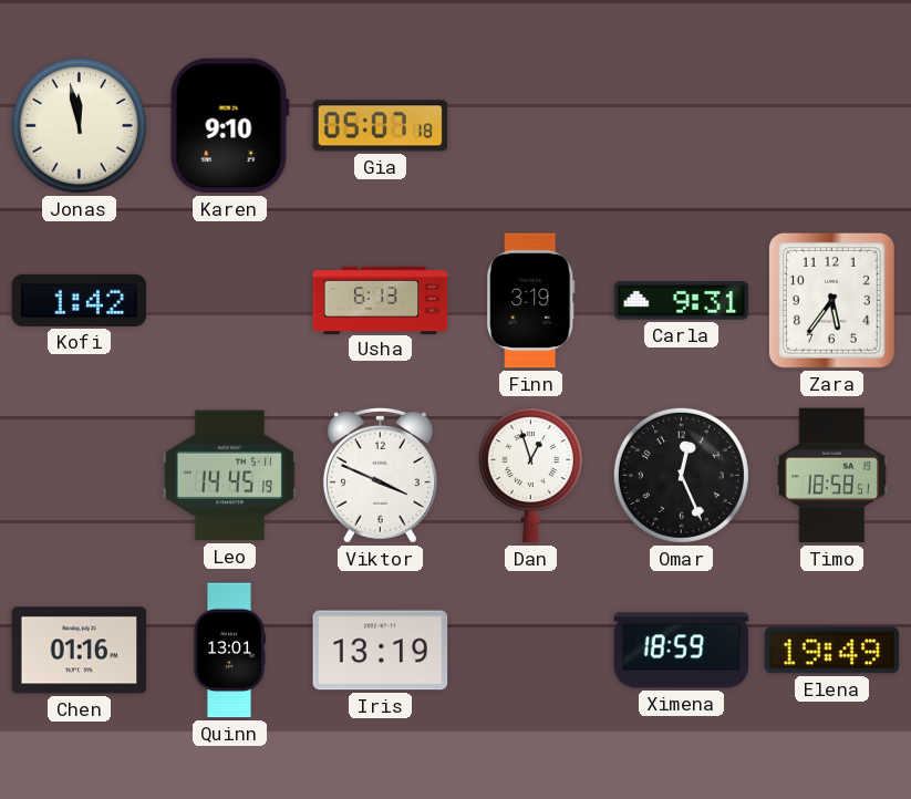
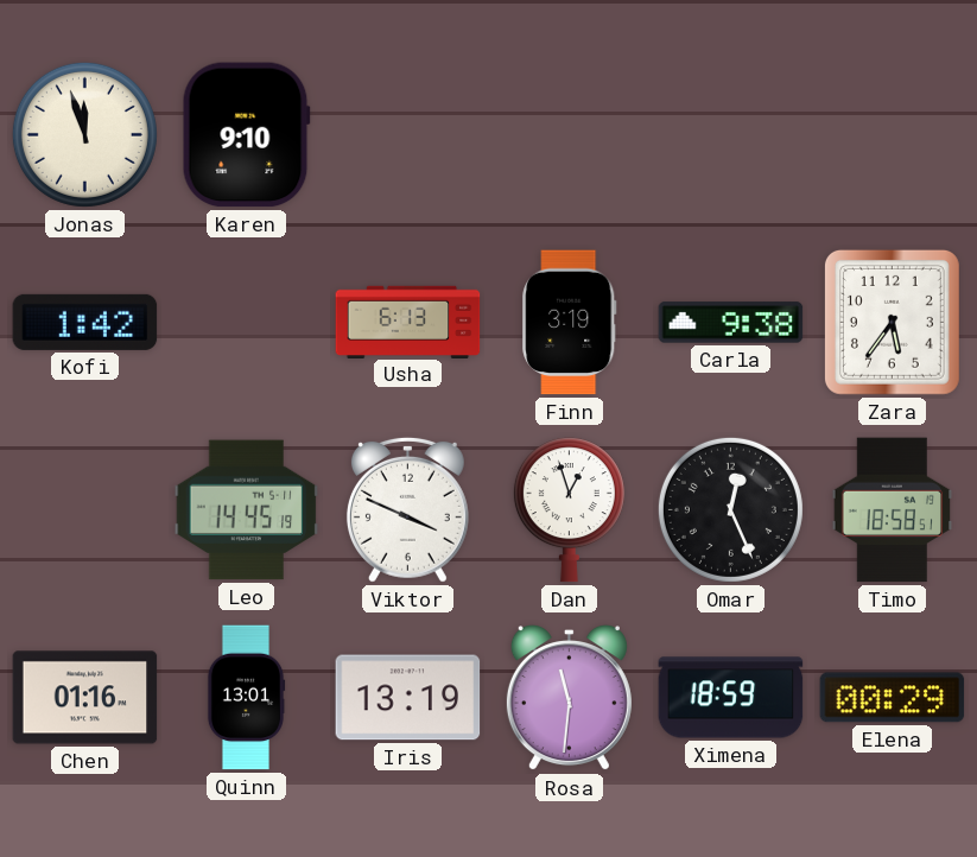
Jonas: 11:58 -> 11:57 (84, 134)
Gia: 05:07 -> none (381, 126)
Carla: 9:31 -> 9:38 (731, 323)
Rosa: none -> 11:31 (569, 699)
Elena: 19:49 -> 00:29 (893, 698)
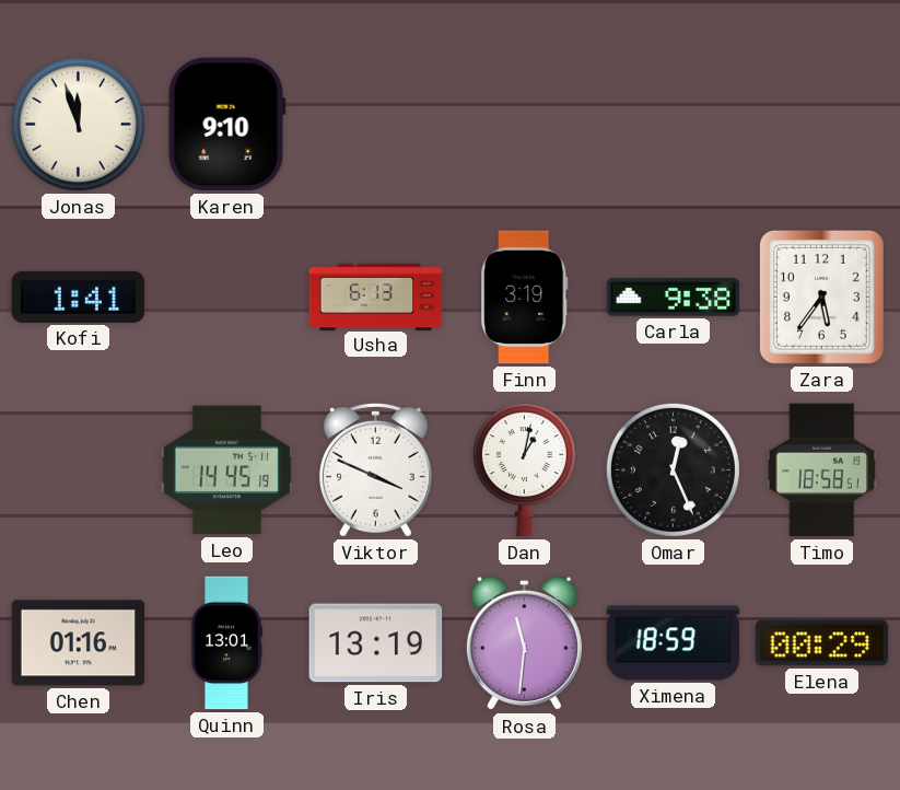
Kofi: 1:42 -> 1:41 (79, 297)
Dan: 12:57 -> 1:02 (524, 470)
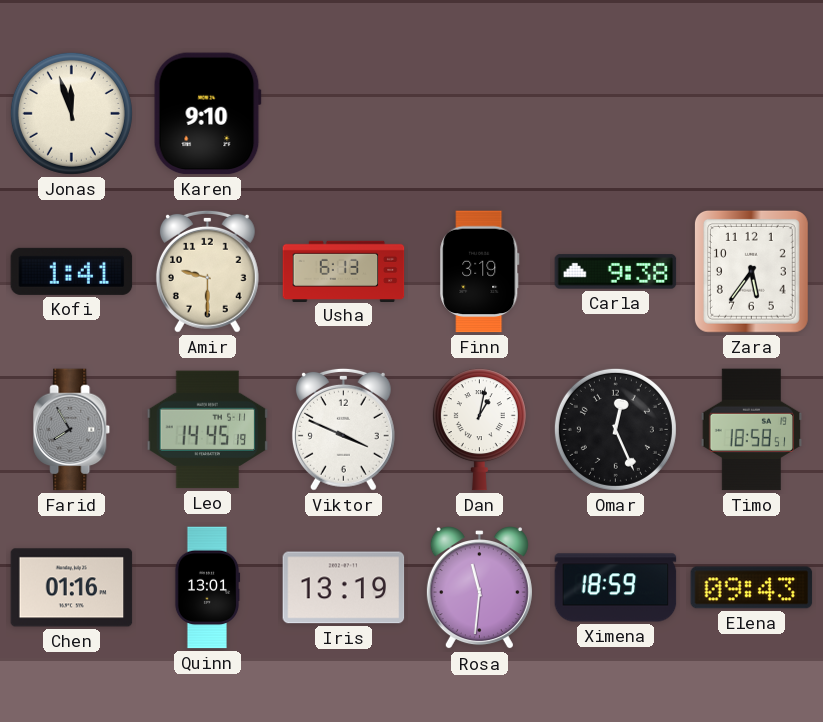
Amir: none -> 9:30 (207, 271)
Farid: none -> 7:55 (72, 430)
Elena: 00:29 -> 09:43 (752, 588)
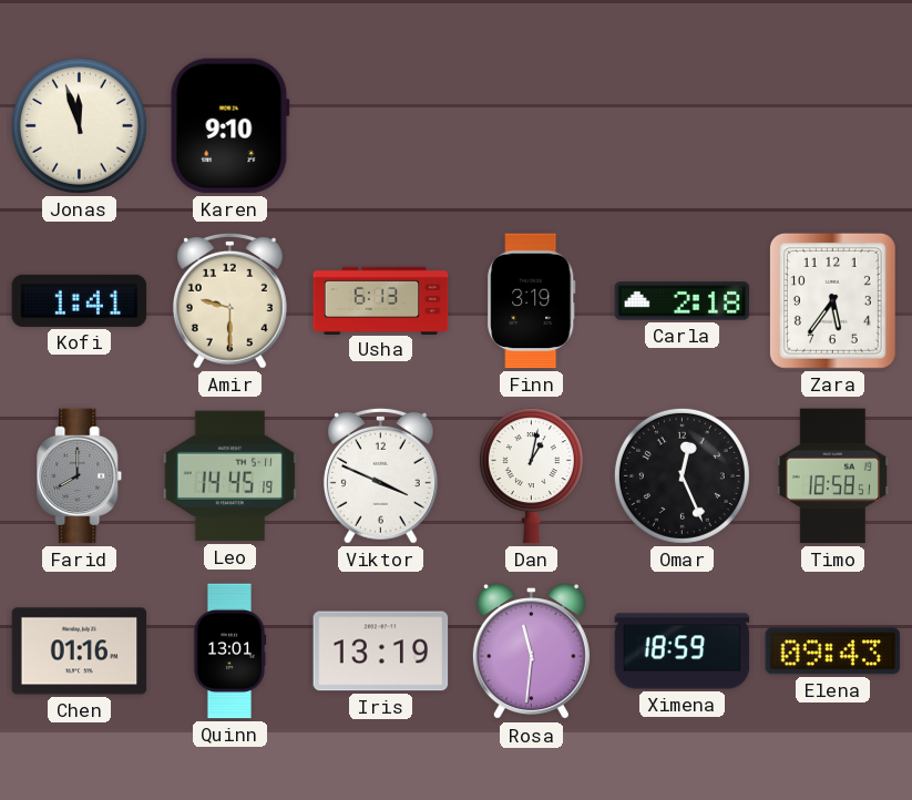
Carla: 9:38 -> 2:18 (683, 301)
Farid: 7:55 -> 8:00 (80, 476)
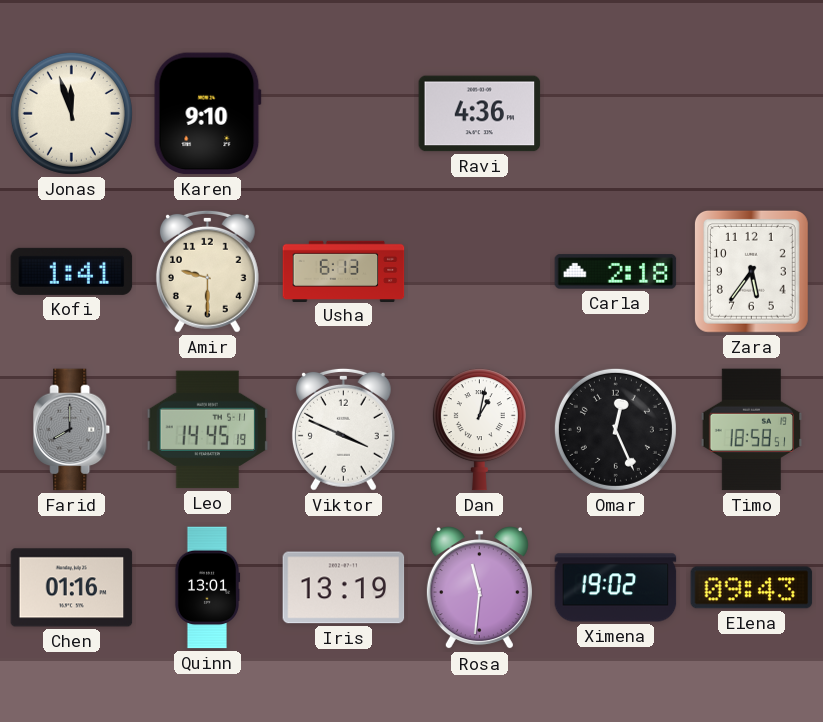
Ravi: none -> 4:36 (480, 114)
Finn: 3:19 -> none (532, 301)
Ximena: 18:59 -> 19:02 (616, 588)
